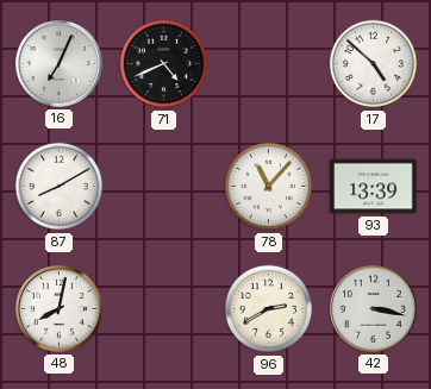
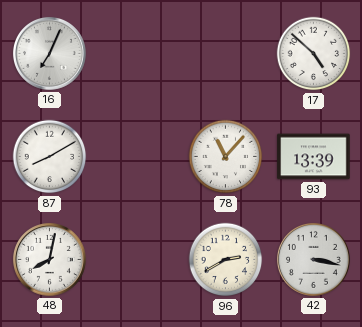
71: 4:41 -> none (164, 64)
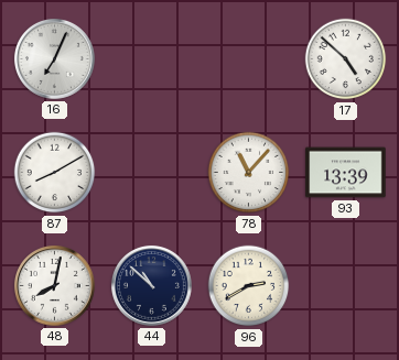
44: none -> 10:52 (151, 285)
42: 3:17 -> none (313, 259)
